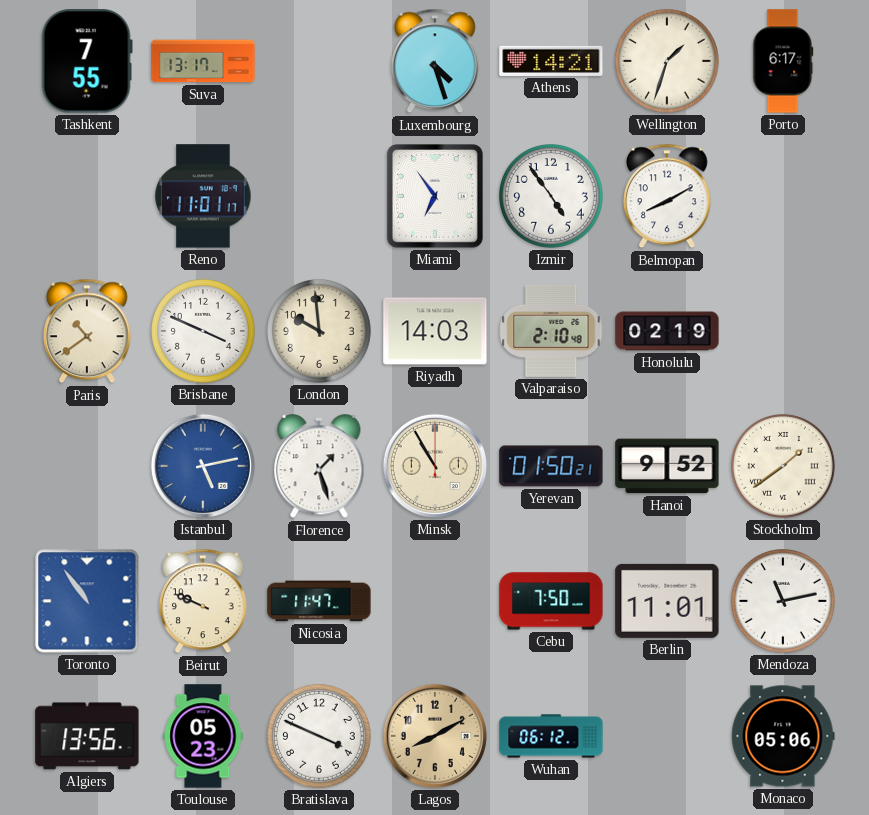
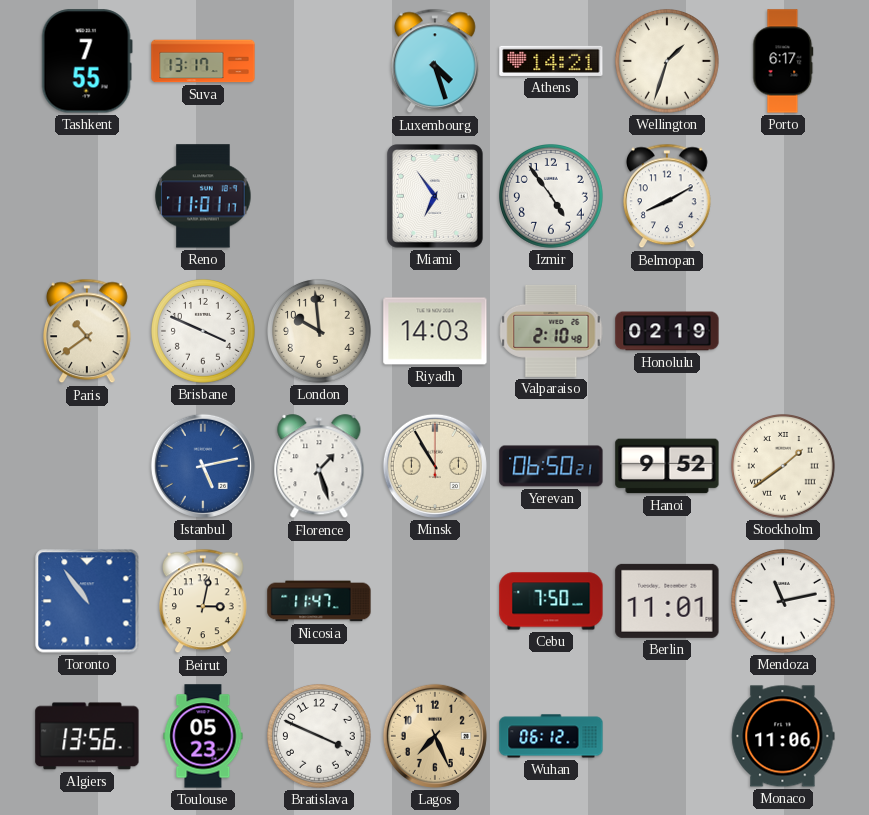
Yerevan: 01:50 -> 06:50 (551, 466)
Beirut: 9:49 -> 3:02 (204, 601)
Lagos: 8:10 -> 7:26 (435, 736)
Monaco: 05:06 -> 11:06 (783, 736)
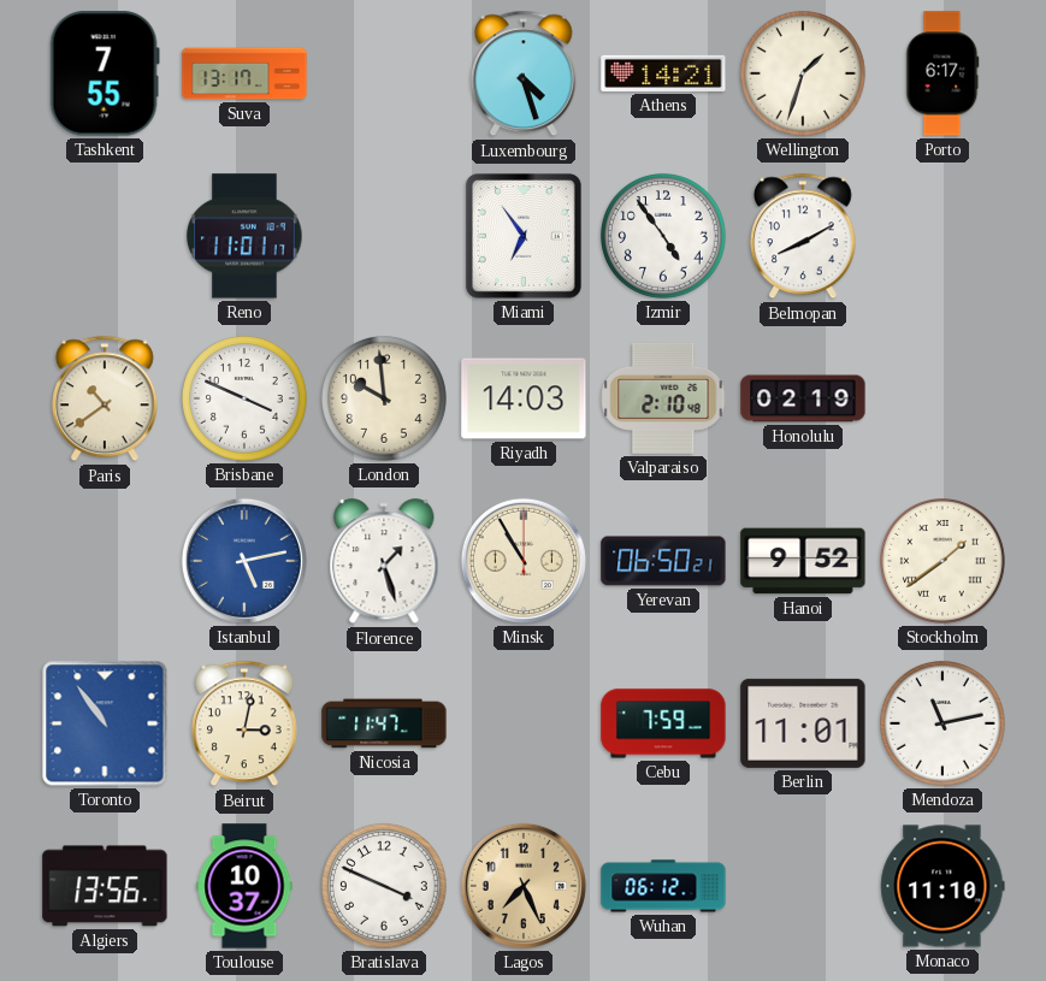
Cebu: 7:50 -> 7:59 (663, 723)
Toulouse: 05:23 -> 10:37 (244, 886)
Monaco: 11:06 -> 11:10 (942, 886)
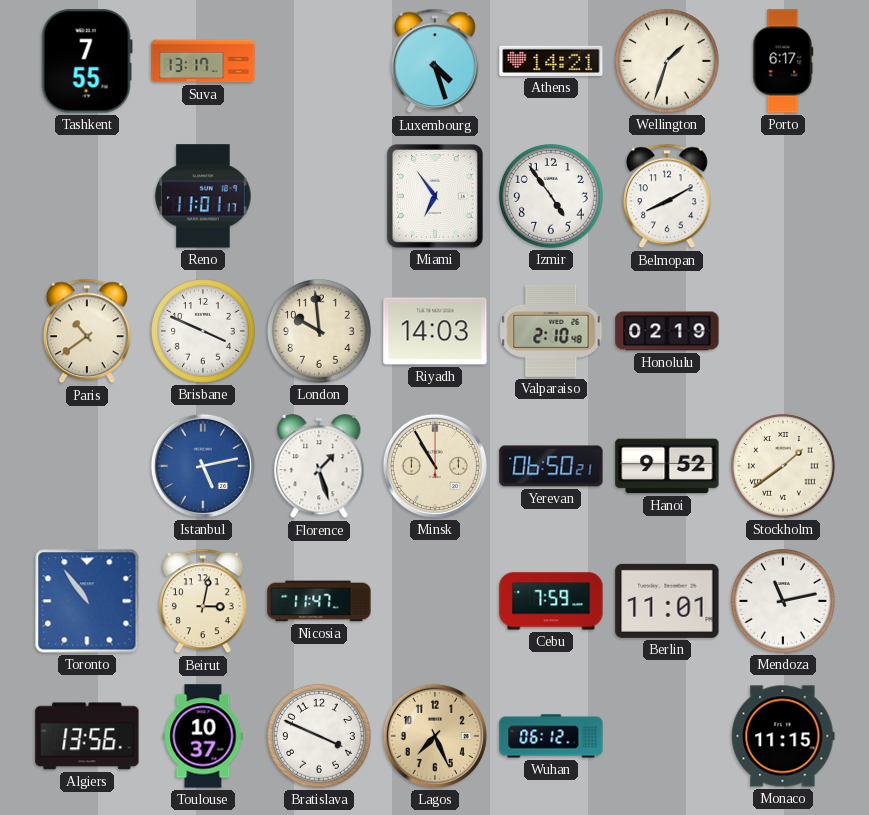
Monaco: 11:10 -> 11:15 (783, 736)
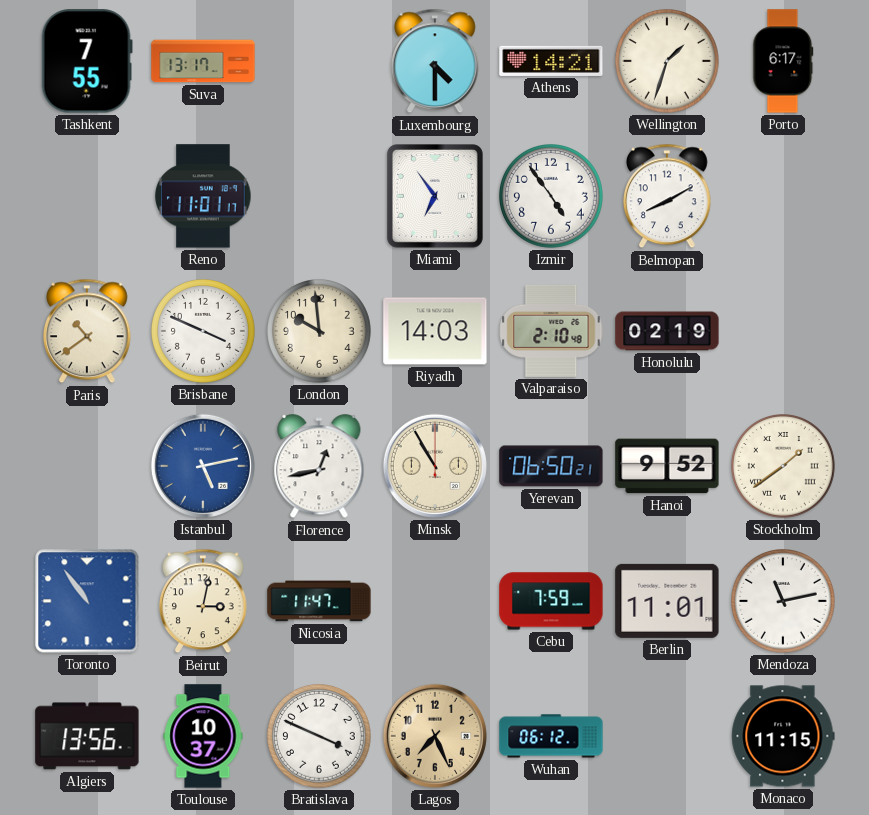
Luxembourg: 4:27 -> 4:30 (436, 61)
Florence: 1:27 -> 12:43 (319, 467)
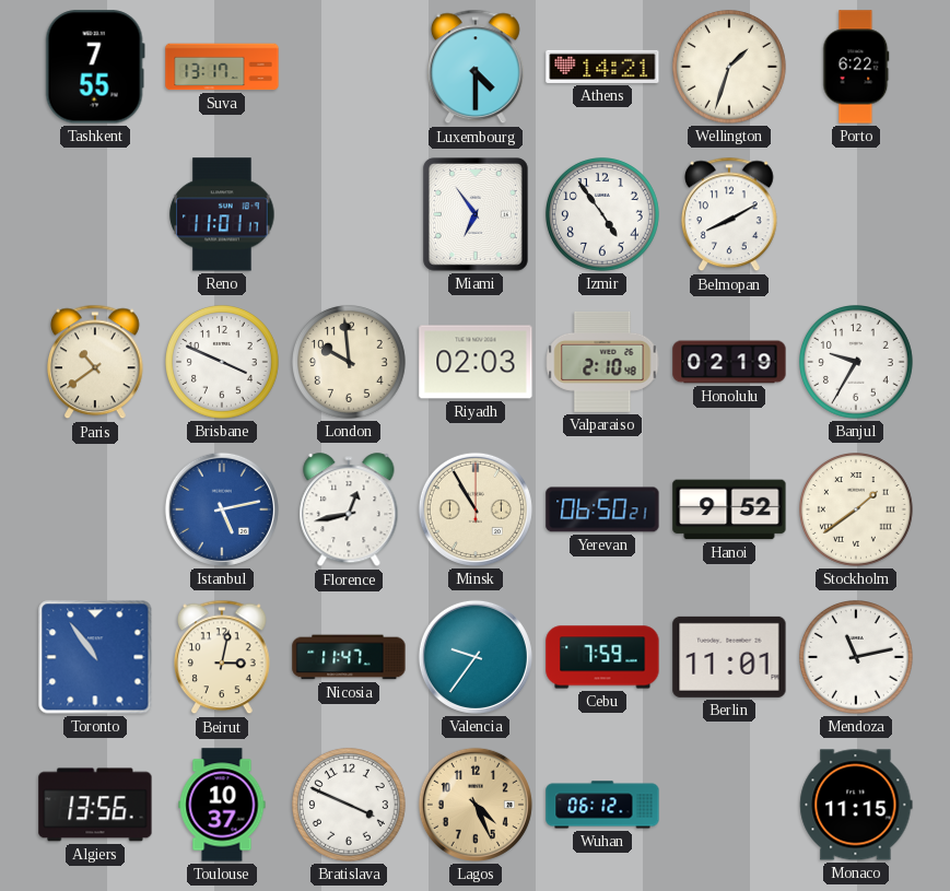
Porto: 6:17 -> 6:22 (856, 67)
Riyadh: 14:03 -> 02:03 (476, 362)
Banjul: none -> 9:35 (857, 363)
Valencia: none -> 9:36 (476, 657)
Lagos: 7:26 -> 4:26 (476, 805)
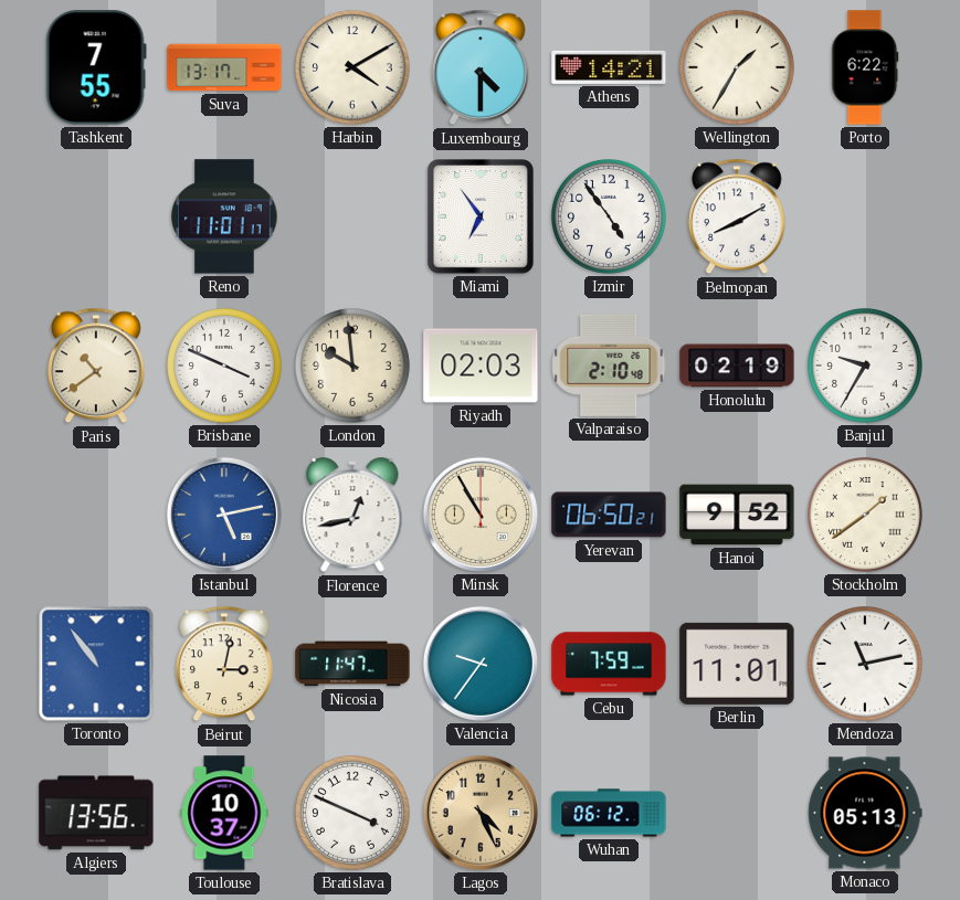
Harbin: none -> 4:10 (354, 68)
Wellington: 1:33 -> 1:35 (738, 68)
Monaco: 11:15 -> 05:13 (865, 813)
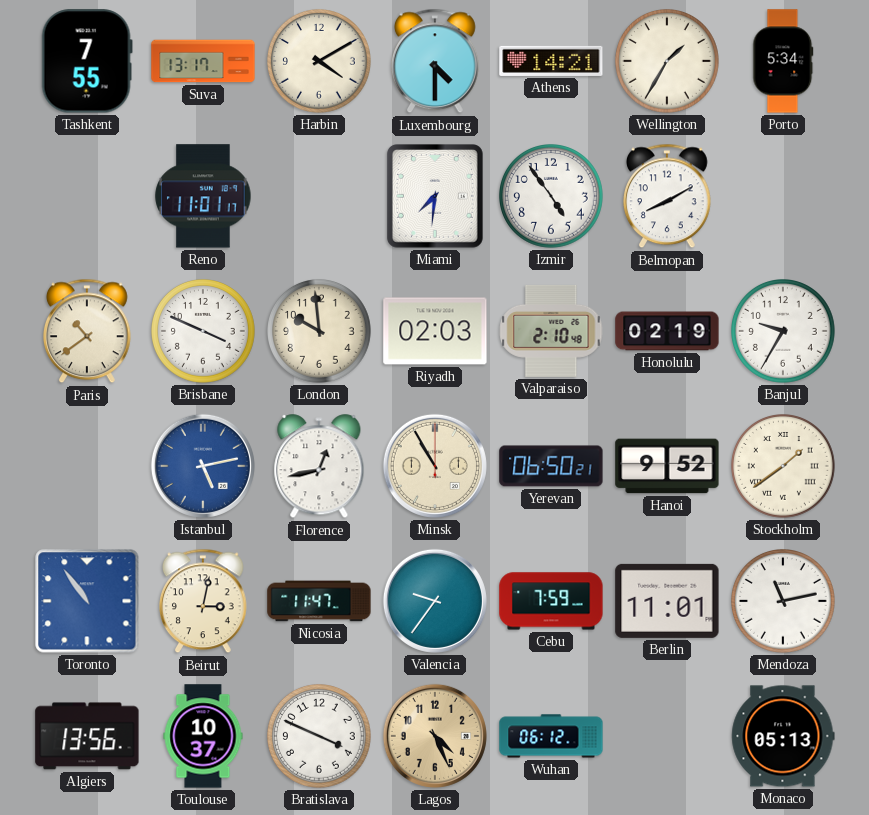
Porto: 6:22 -> 5:34 (783, 61)
Miami: 6:54 -> 7:31 (435, 197)
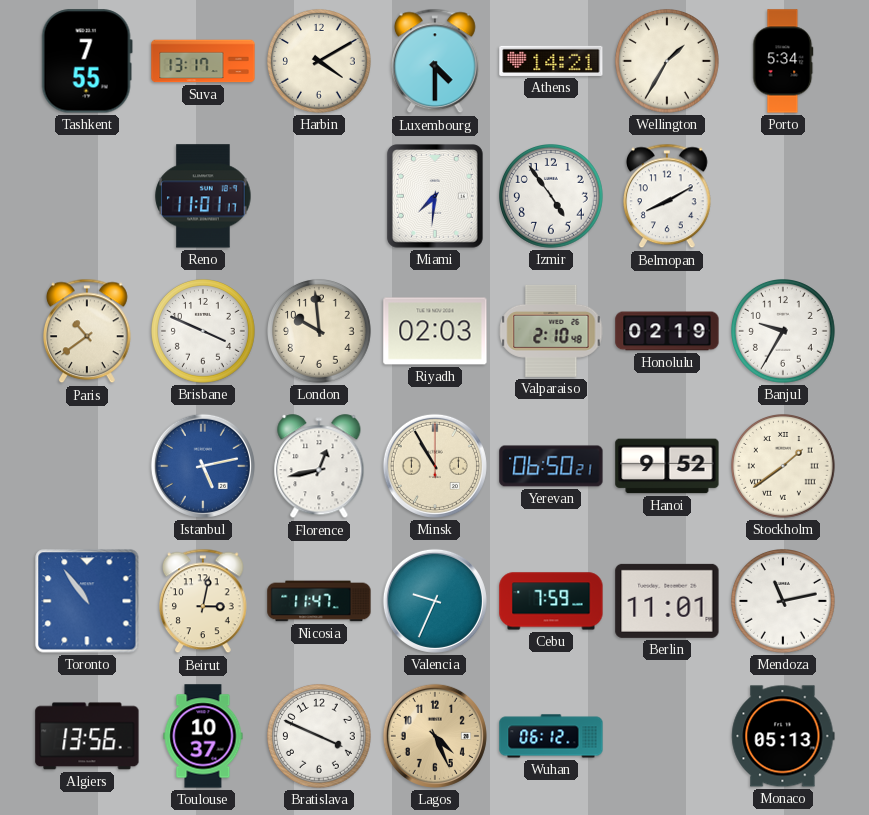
Valencia: 9:36 -> 9:34 (435, 601)
